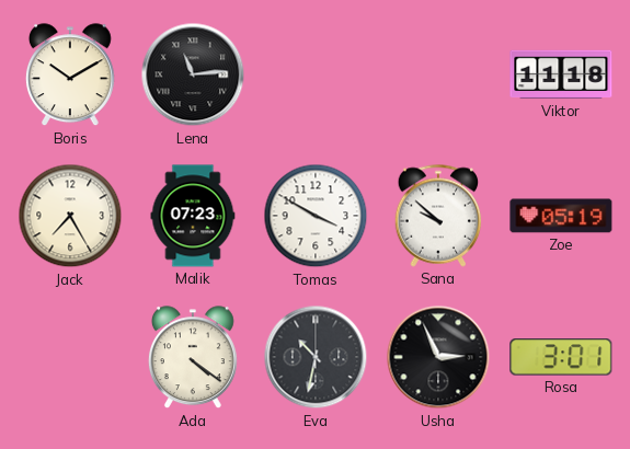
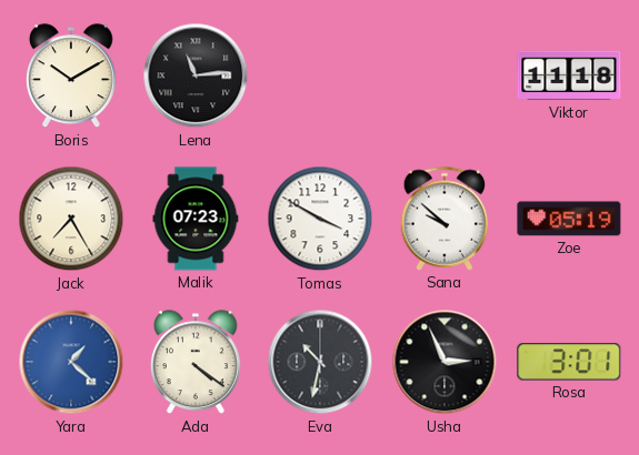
Yara: none -> 1:22 (71, 362)
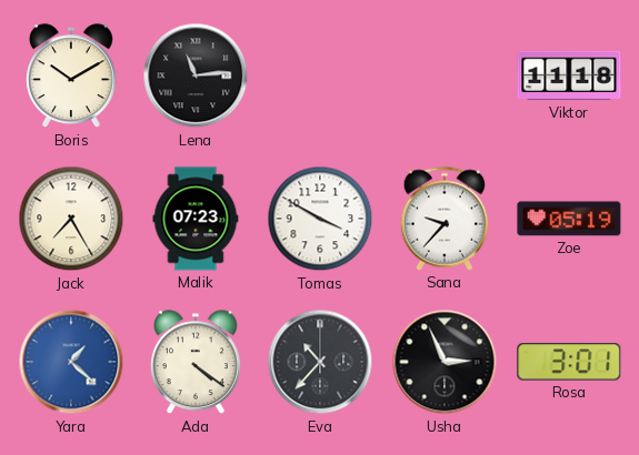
Sana: 9:52 -> 9:37 (445, 219)
Eva: 10:32 -> 10:37 (320, 362)
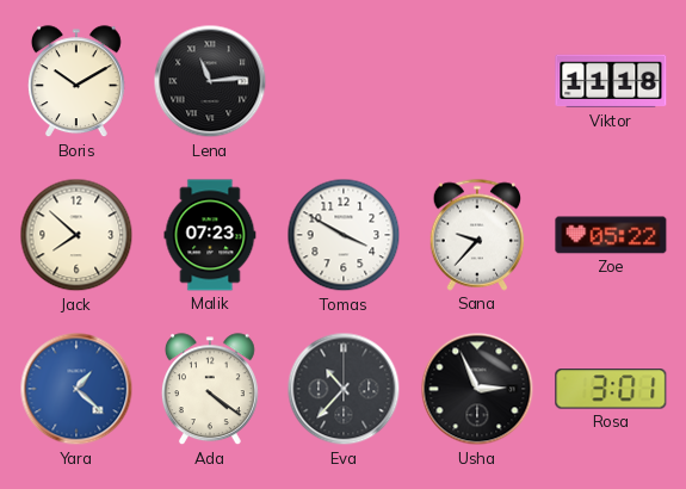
Jack: 7:25 -> 7:52 (76, 235)
Zoe: 05:19 -> 05:22 (611, 235)
